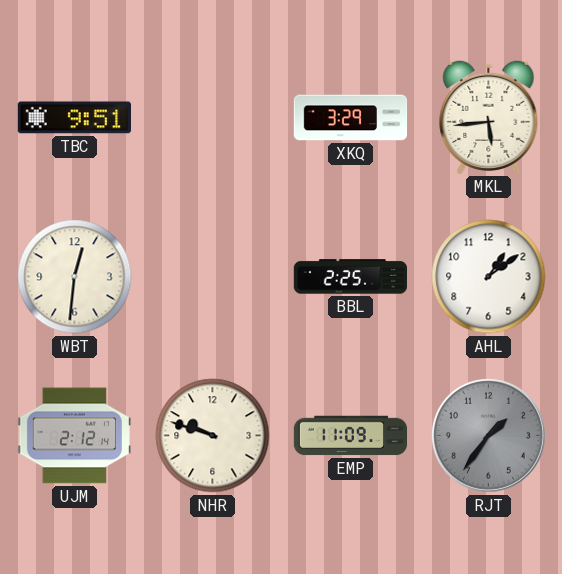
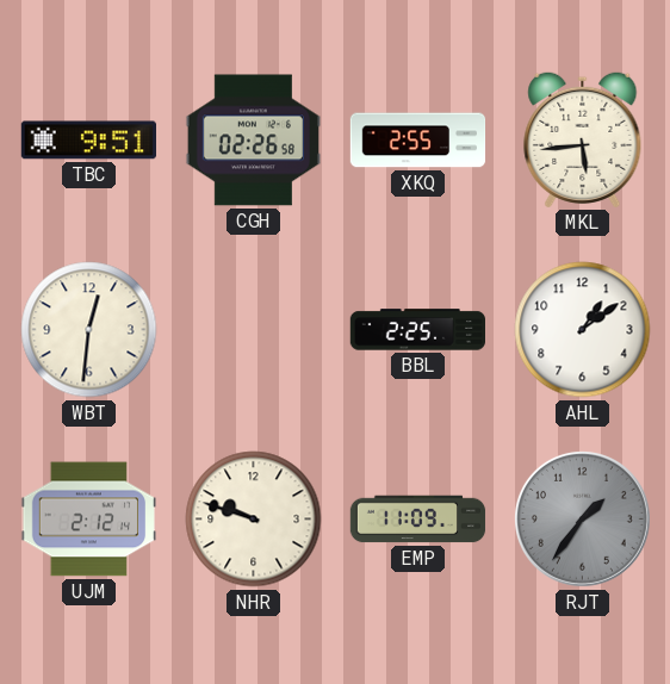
CGH: none -> 02:26 (253, 141)
XKQ: 3:29 -> 2:55 (418, 141)
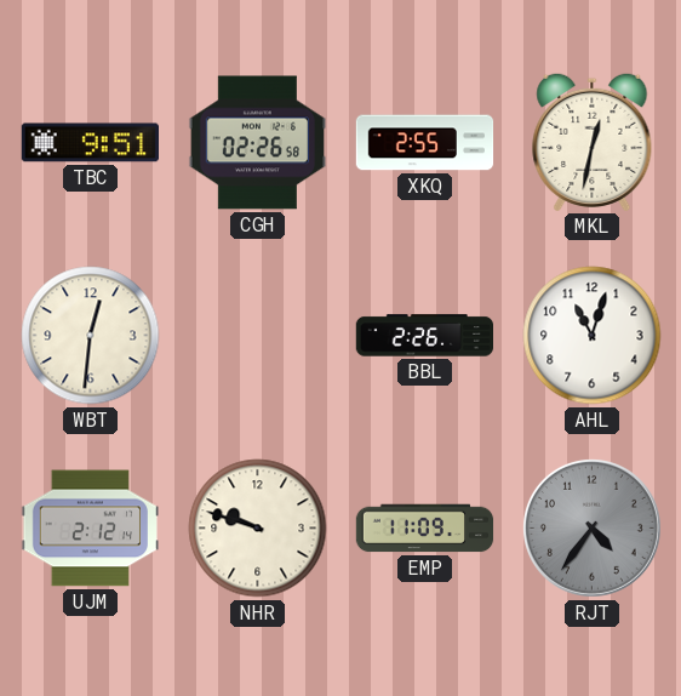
MKL: 5:44 -> 12:32 (593, 142)
BBL: 2:25 -> 2:26 (424, 336)
AHL: 1:09 -> 11:03 (593, 336)
RJT: 1:36 -> 4:36 (591, 527)
